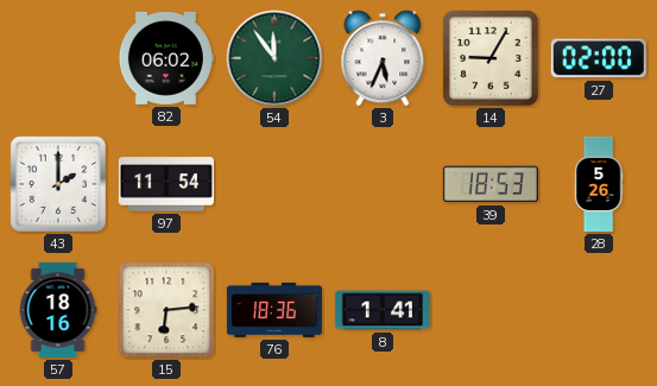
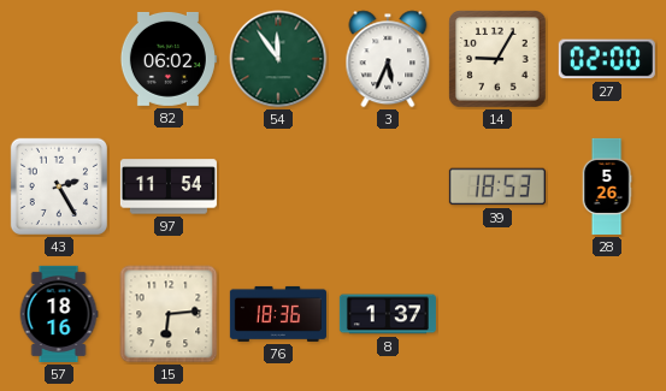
43: 2:00 -> 2:25 (59, 186)
8: 1:41 -> 1:37 (388, 314)
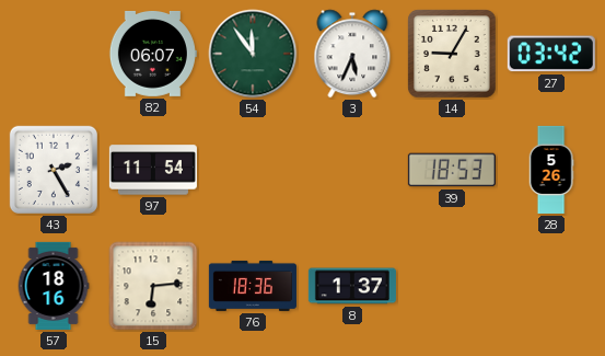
82: 06:02 -> 06:07 (153, 54)
27: 02:00 -> 03:42 (551, 54)
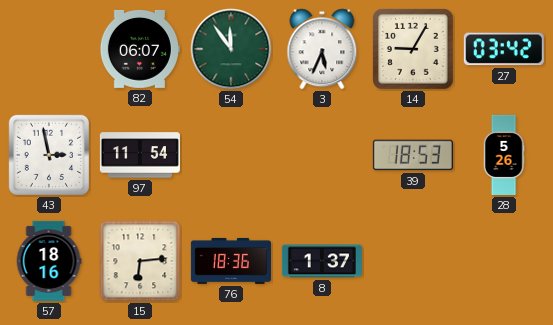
43: 2:25 -> 2:58 (49, 155)
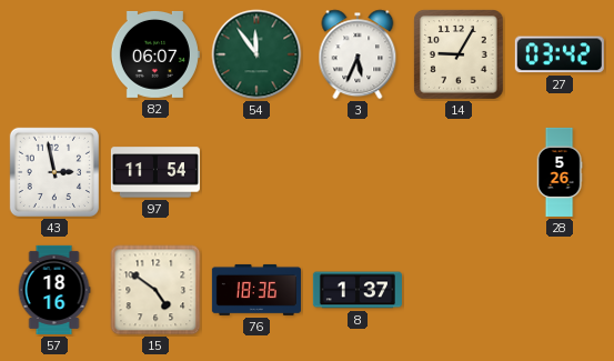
39: 18:53 -> none (413, 155)
15: 6:14 -> 4:51 (155, 290)
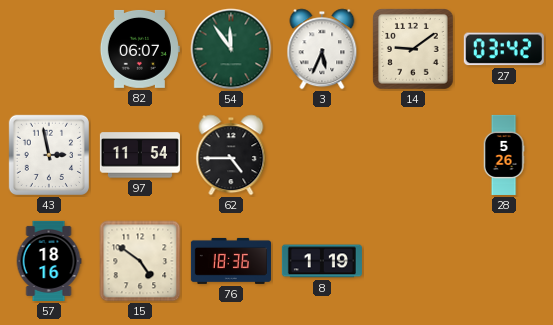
14: 9:05 -> 9:09 (413, 49)
62: none -> 4:45 (231, 155)
8: 1:37 -> 1:19 (322, 261)
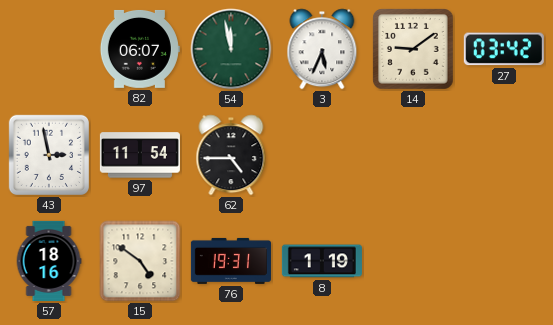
54: 11:54 -> 11:58 (231, 49)
28: 5:26 -> none (504, 155)
76: 18:36 -> 19:31 (231, 261)
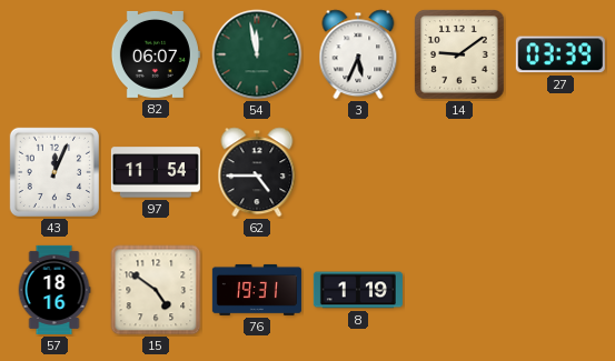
27: 03:42 -> 03:39 (561, 54)
43: 2:58 -> 12:04 (54, 172)
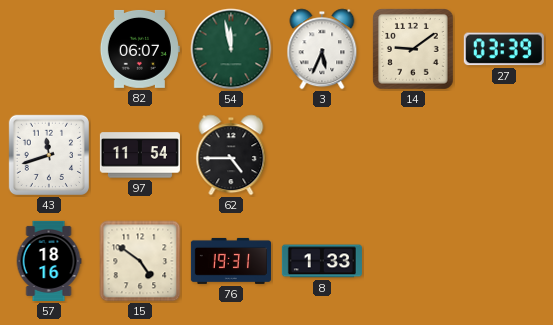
43: 12:04 -> 11:42 (49, 155)
8: 1:19 -> 1:33 (322, 261)
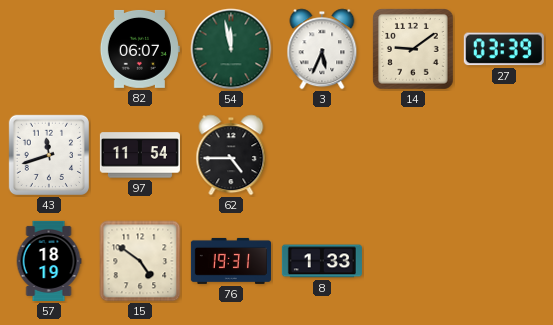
57: 18:16 -> 18:19 (49, 261)
